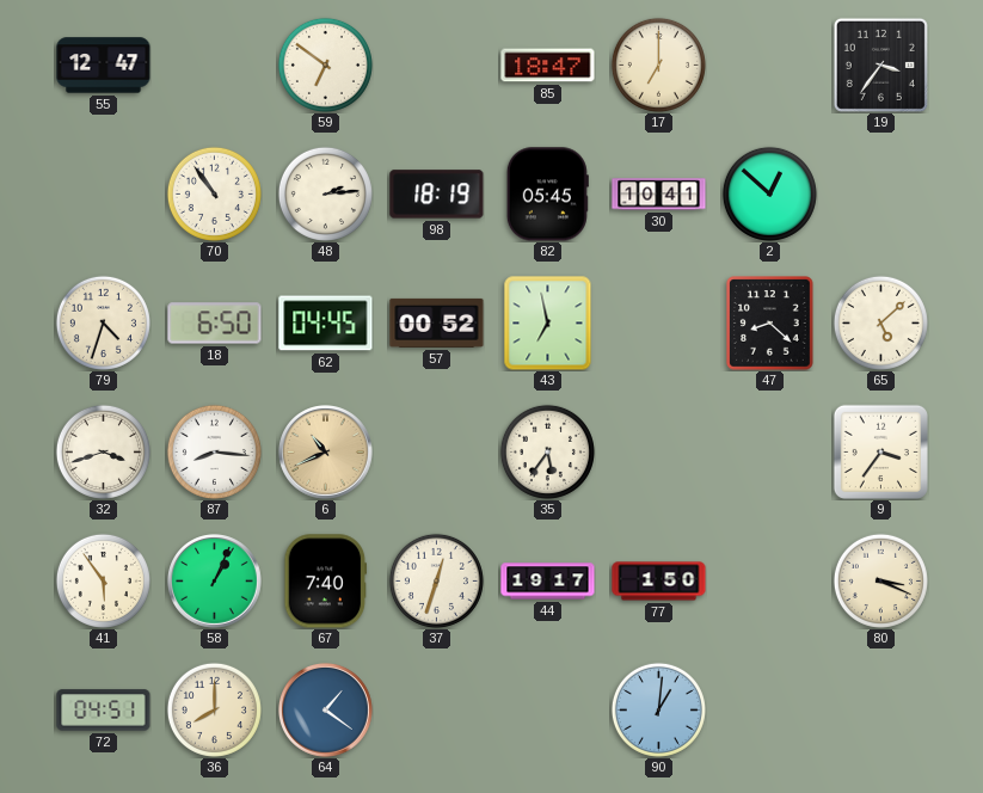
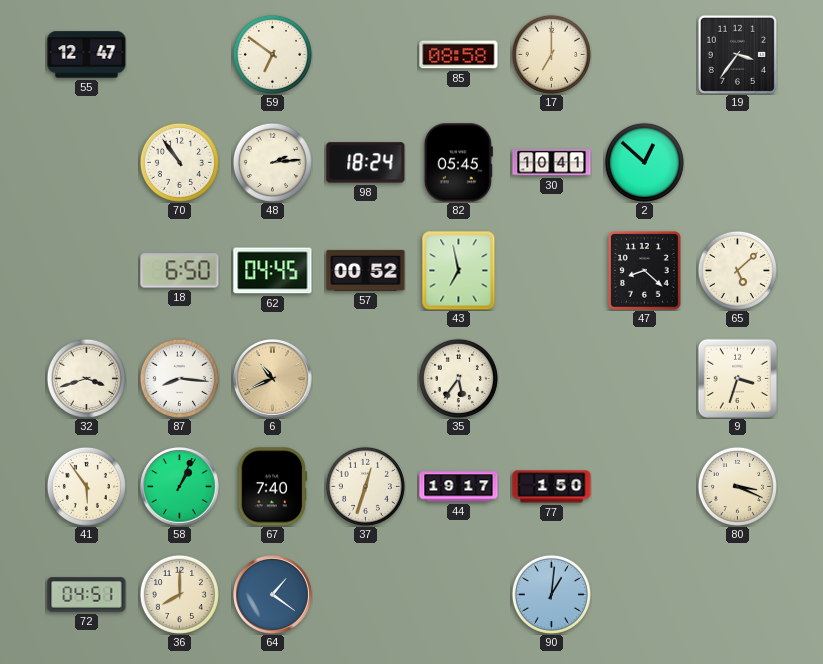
85: 18:47 -> 08:58 (459, 55)
98: 18:19 -> 18:24 (366, 163)
79: 4:33 -> none (103, 322)
9: 3:36 -> 3:33 (737, 378)
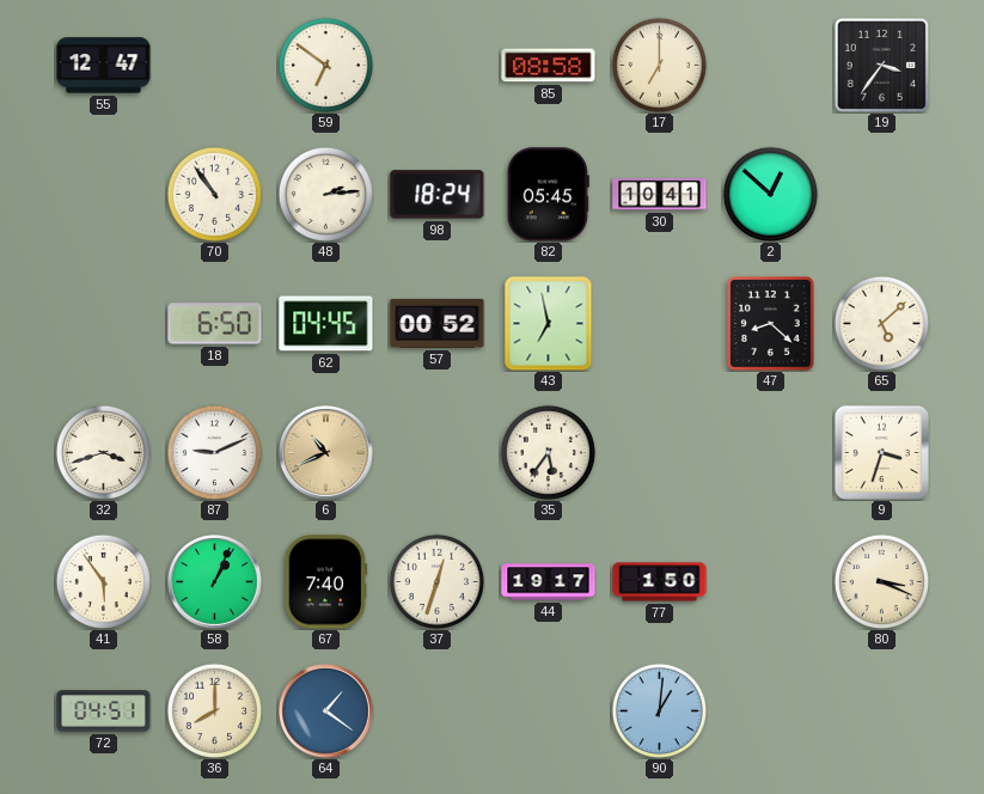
87: 8:16 -> 9:11 (214, 452)
